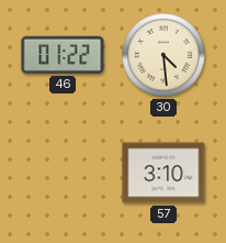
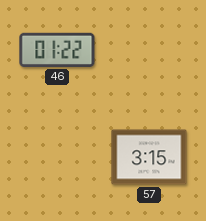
30: 4:29 -> none (163, 55)
57: 3:10 -> 3:15 (149, 157)
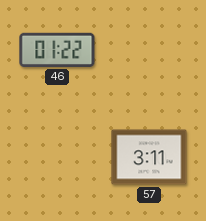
57: 3:15 -> 3:11 (149, 157)
